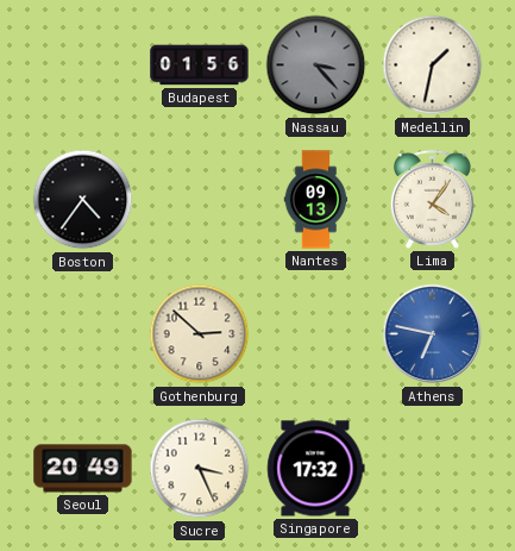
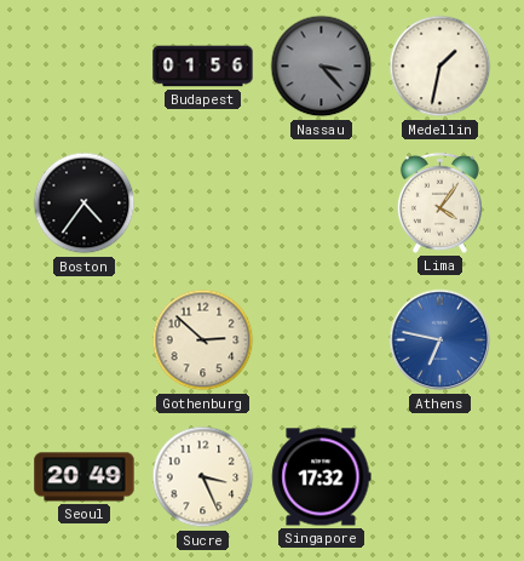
Nantes: 09:13 -> none (316, 200)
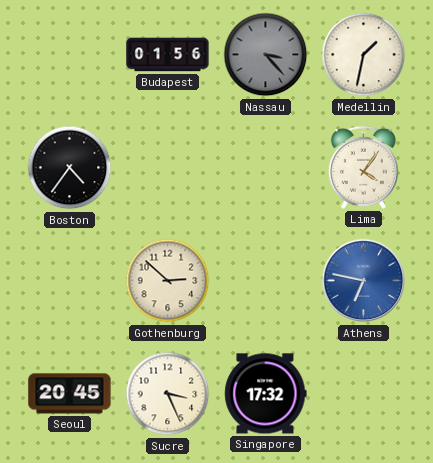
Seoul: 20:49 -> 20:45 (70, 394)
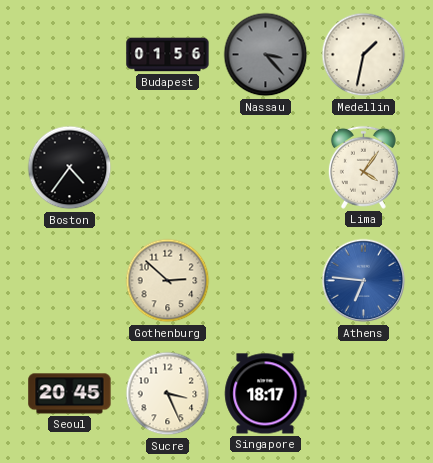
Athens: 6:47 -> 6:46 (364, 281)
Singapore: 17:32 -> 18:17 (266, 394)
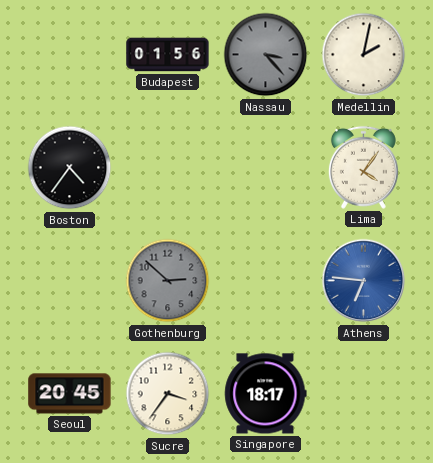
Medellin: 1:32 -> 2:02 (364, 55)
Gothenburg dial: cream -> grey (168, 281)
Sucre: 3:26 -> 3:36 (168, 394)
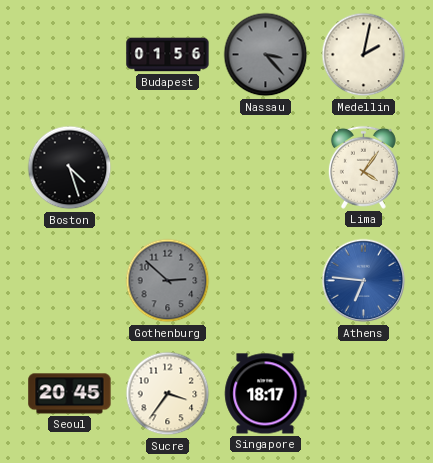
Boston: 4:36 -> 4:27 (70, 168)
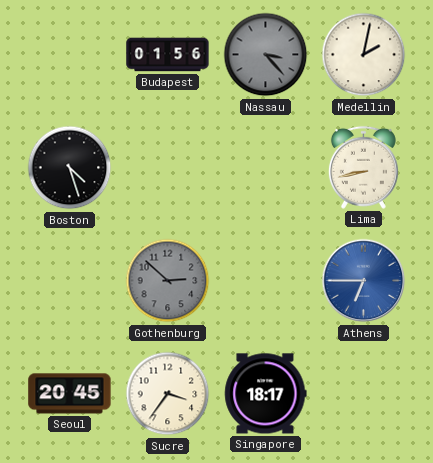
Lima: 4:06 -> 8:43 (363, 167)
Athens: 6:46 -> 6:45 (364, 281)
